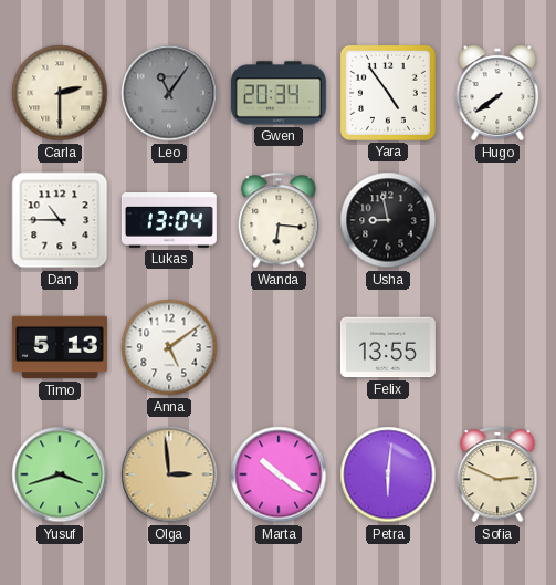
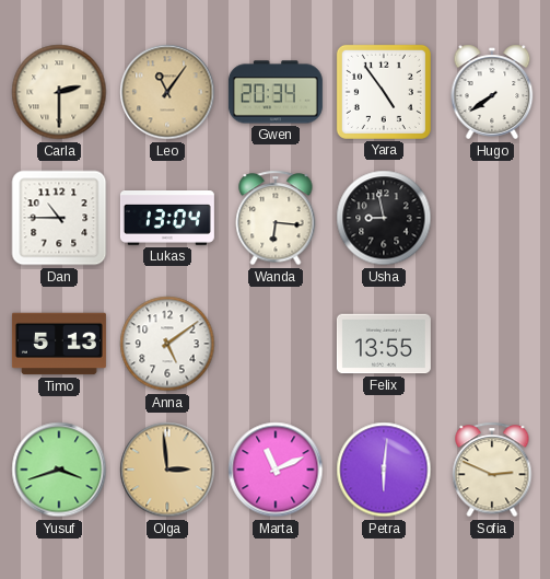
Leo dial: grey -> champagne (167, 92)
Marta: 10:21 -> 11:11 (276, 470)
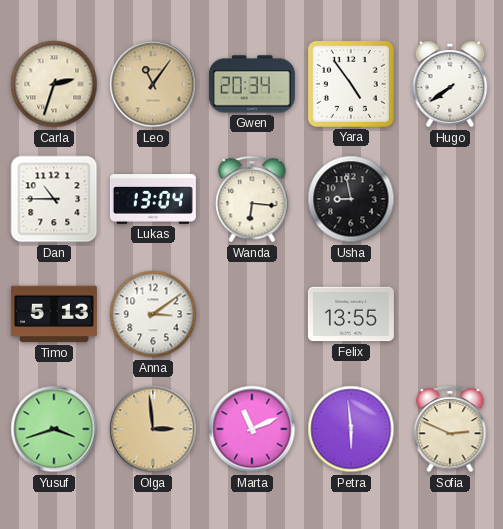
Carla: 2:30 -> 2:33 (54, 84)
Anna: 5:09 -> 3:09 (153, 314)
Petra: 6:01 -> 5:59 (351, 429)
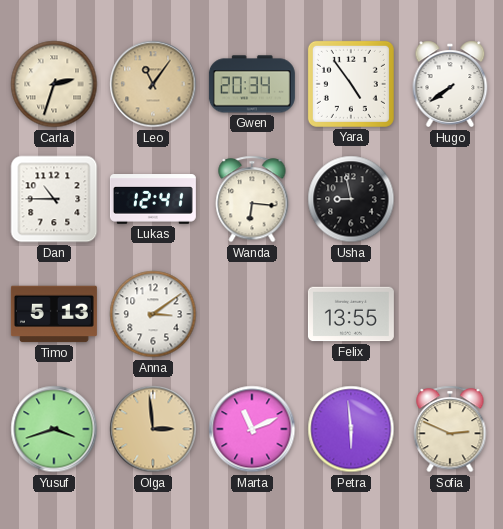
Lukas: 13:04 -> 12:41 (153, 200)
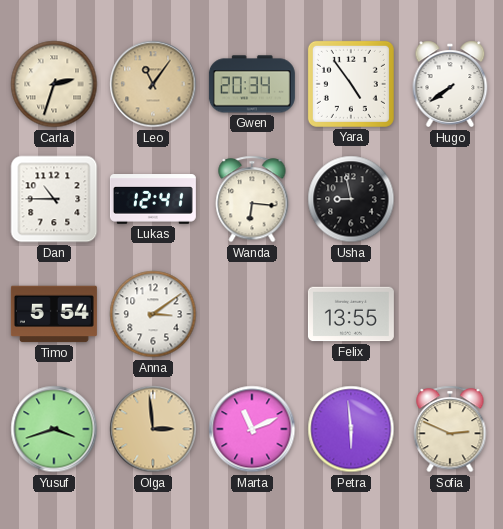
Timo: 5:13 -> 5:54 (54, 314)
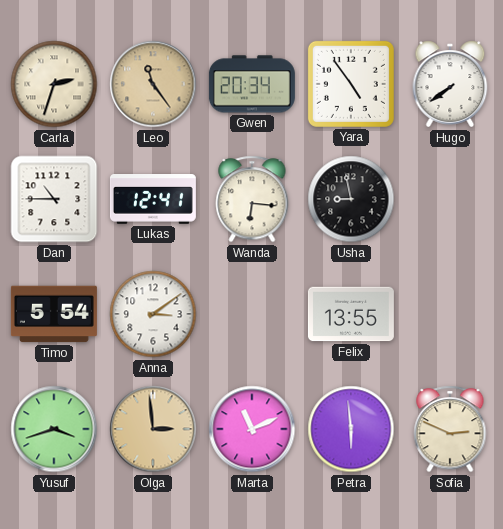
Leo: 11:06 -> 11:24 (153, 84)
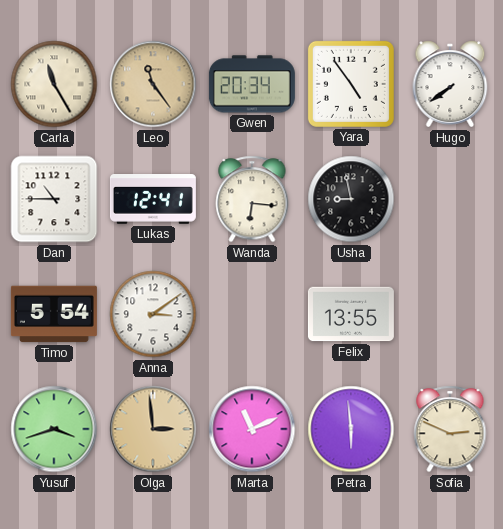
Carla: 2:33 -> 11:25 (54, 84)
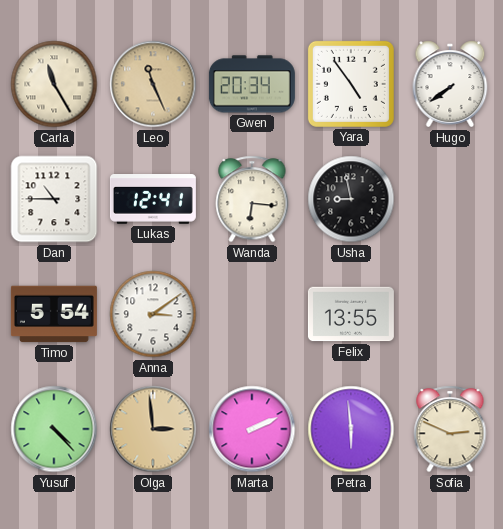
Leo: 11:24 -> 11:26 (153, 84)
Yusuf: 3:42 -> 4:23 (54, 429)
Marta: 11:11 -> 2:11 (252, 429)
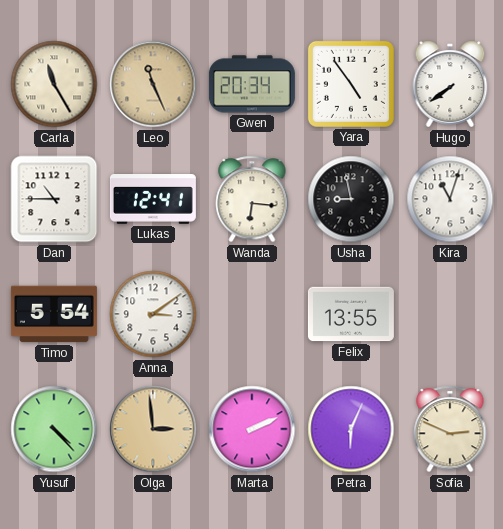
Kira: none -> 11:03 (450, 199)
Petra: 5:59 -> 6:04 (351, 429)
